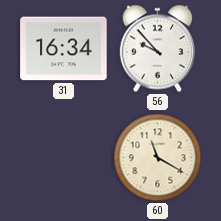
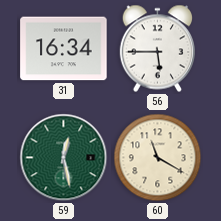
56: 9:53 -> 5:45 (157, 49)
59: none -> 12:28 (64, 158)
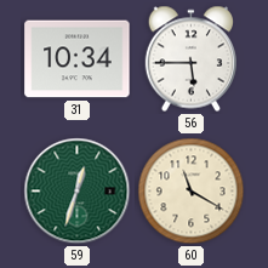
31: 16:34 -> 10:34 (78, 59)
59: 12:28 -> 12:33 (78, 192)
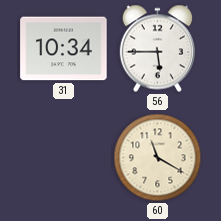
59: 12:33 -> none (78, 192)
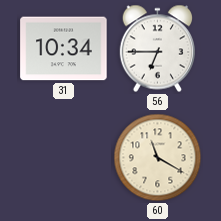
56: 5:45 -> 6:45 (157, 49)
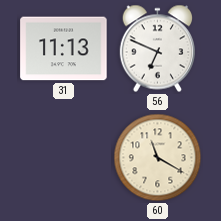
31: 10:34 -> 11:13 (64, 49)
56: 6:45 -> 6:49 (157, 49)
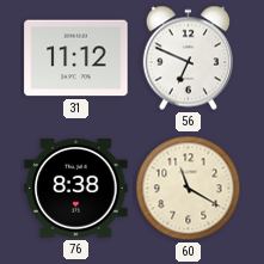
31: 11:13 -> 11:12 (76, 59)
76: none -> 8:38 (76, 189)
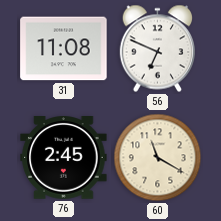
31: 11:12 -> 11:08 (64, 49)
76: 8:38 -> 2:45 (64, 158)
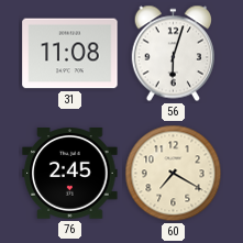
56: 6:49 -> 6:03 (173, 54)
60: 11:20 -> 7:20 (174, 174)
